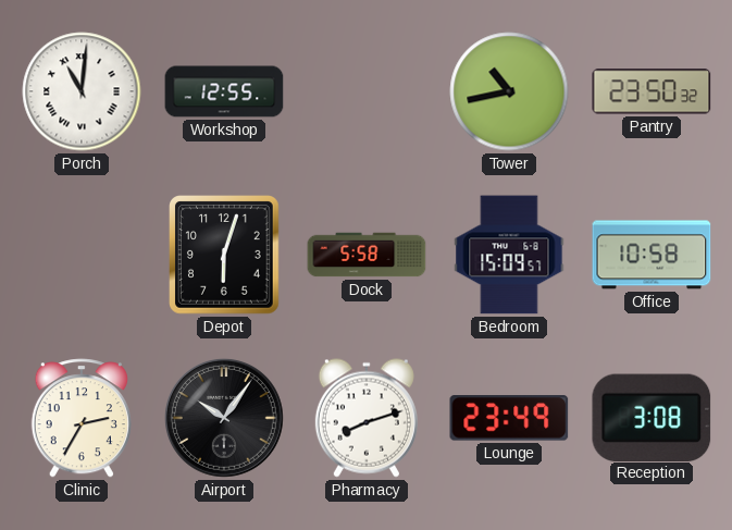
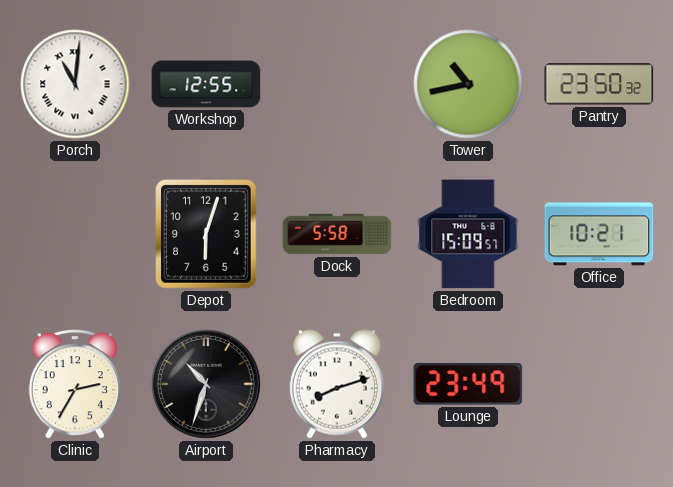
Office: 10:58 -> 10:21 (599, 234)
Airport: 10:06 -> 10:33 (207, 385)
Reception: 3:08 -> none (652, 417)
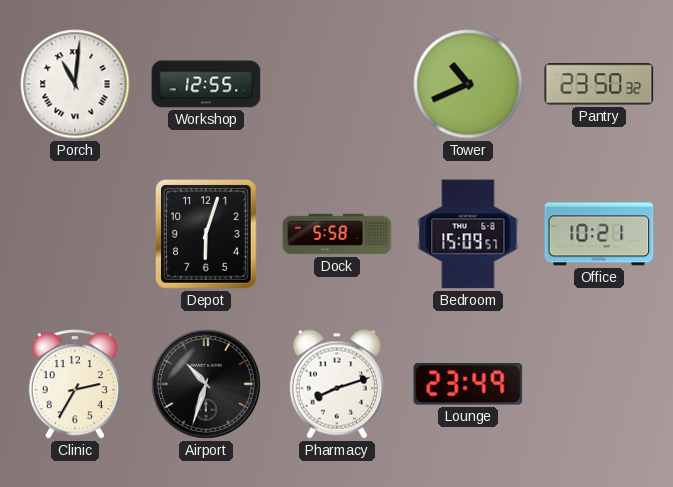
Tower: 10:43 -> 10:41 (468, 84)
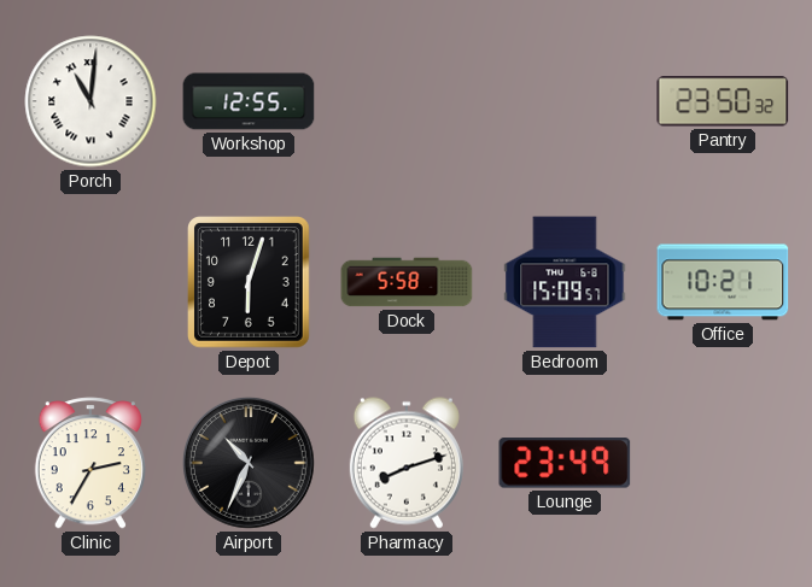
Tower: 10:41 -> none (468, 84)
Airport: 10:33 -> 10:34 (250, 464)
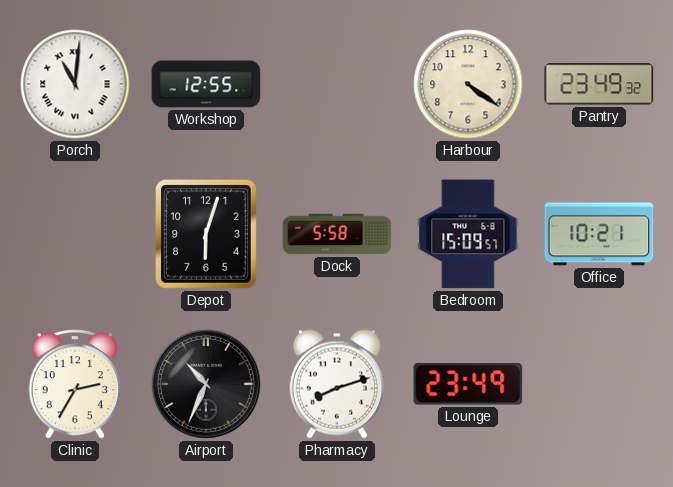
Harbour: none -> 4:21 (468, 84)
Pantry: 23:50 -> 23:49 (599, 84)
